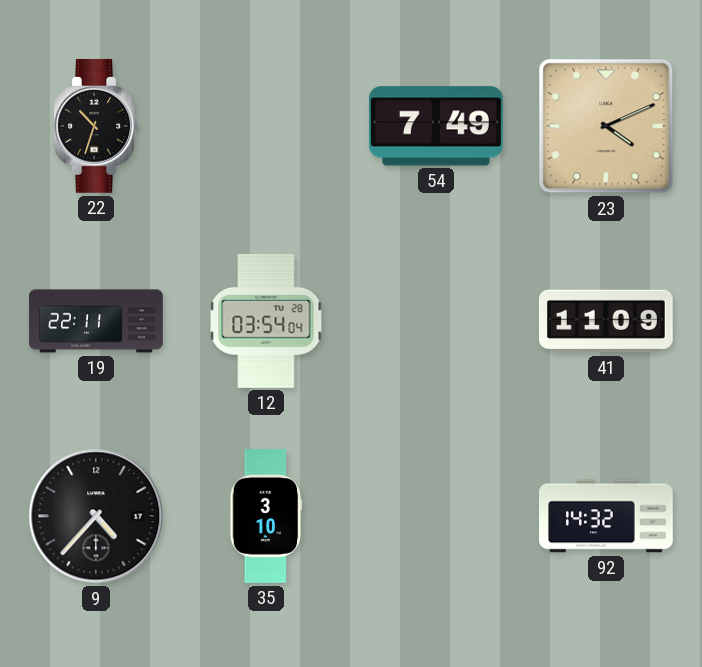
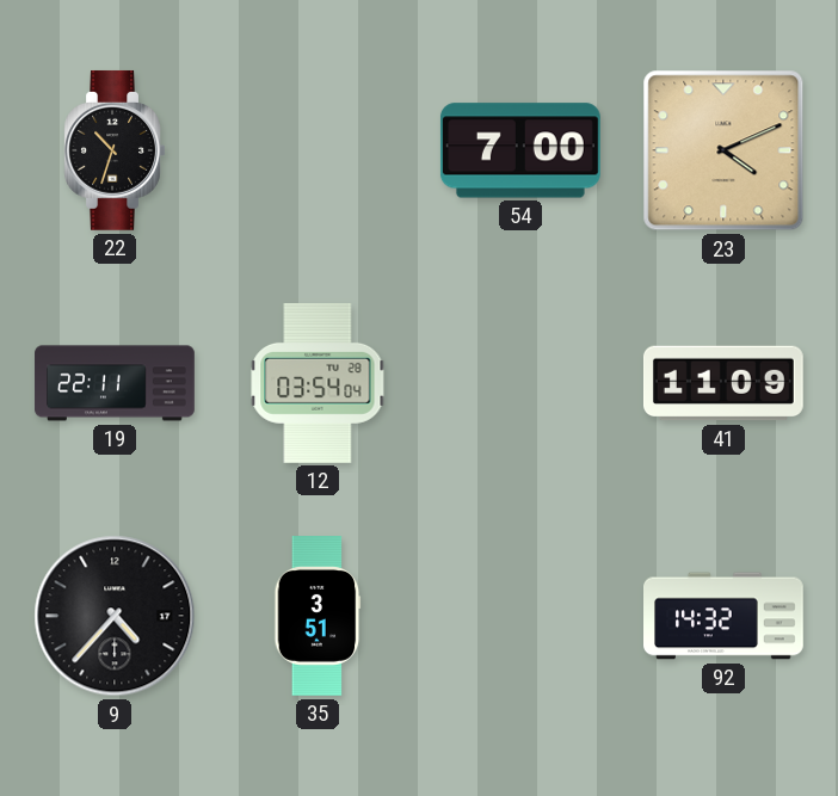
54: 7:49 -> 7:00 (520, 150)
35: 3:10 -> 3:51 (318, 617)
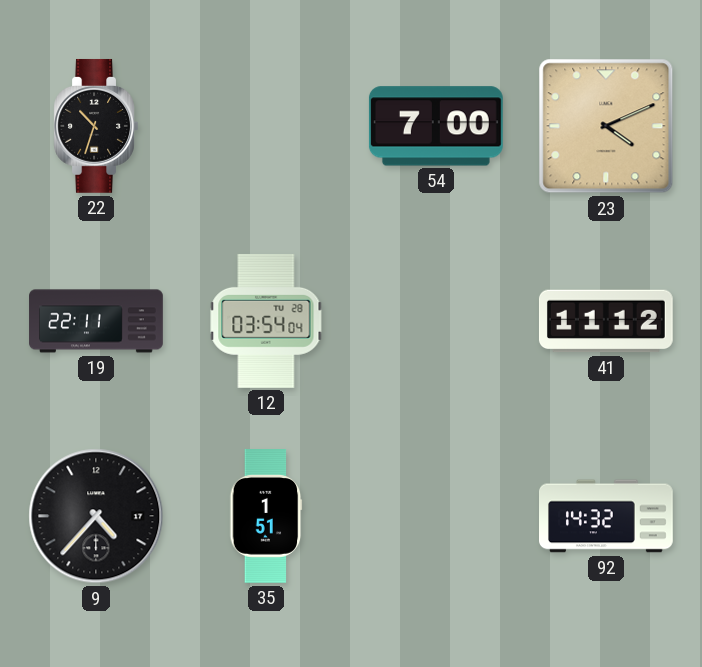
41: 11:09 -> 11:12 (606, 321)
35: 3:51 -> 1:51 (266, 517)
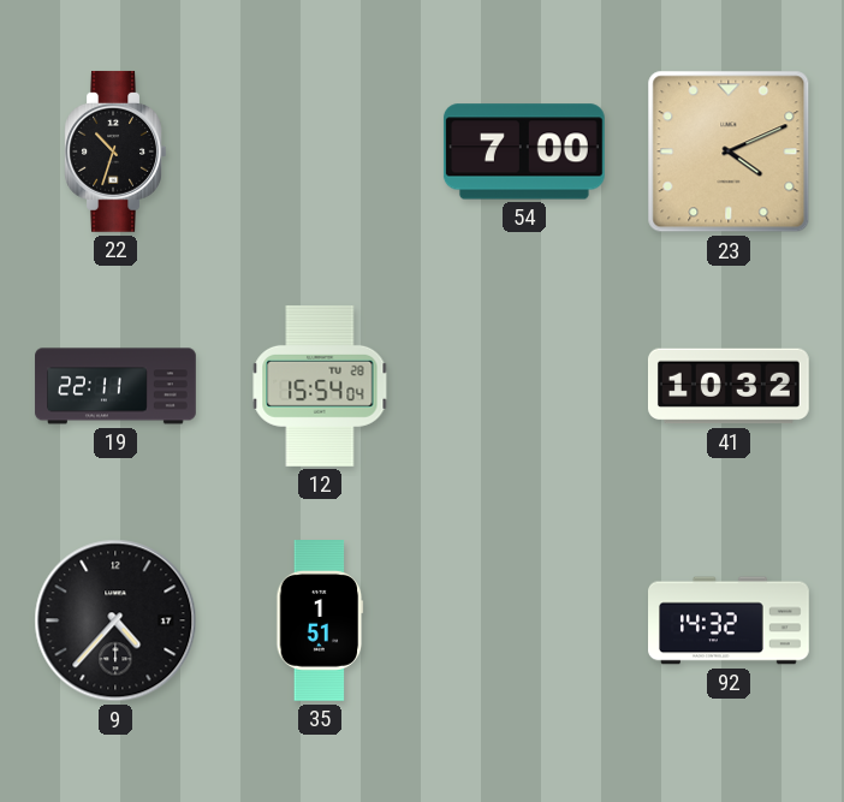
12: 03:54 -> 15:54 (320, 386)
41: 11:12 -> 10:32 (729, 386)
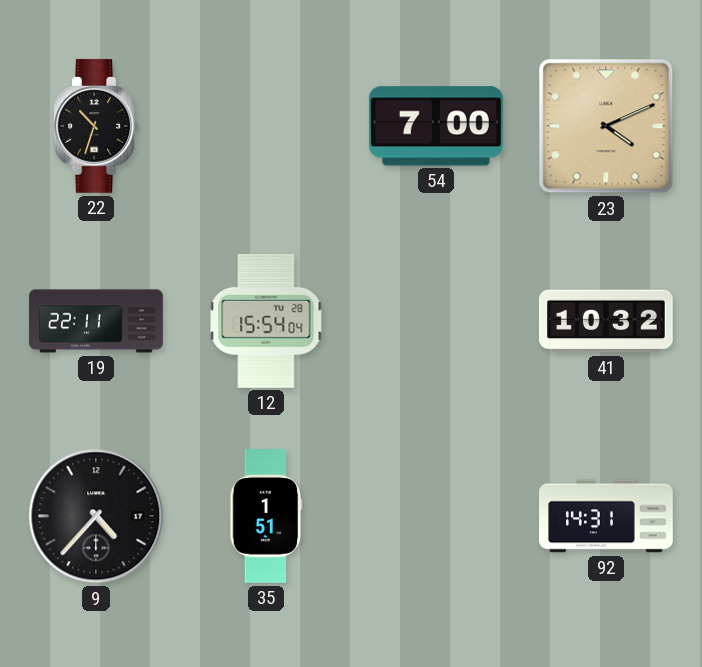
92: 14:32 -> 14:31 (607, 516)
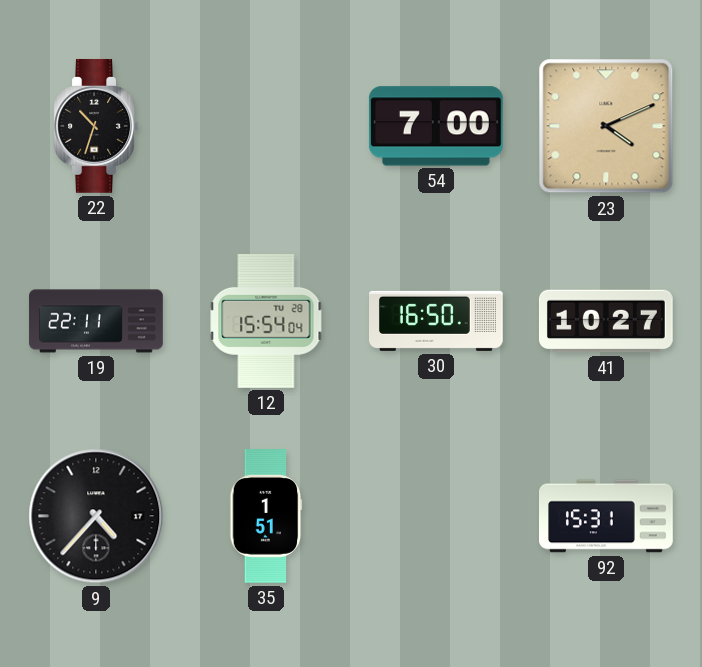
30: none -> 16:50 (437, 321)
41: 10:32 -> 10:27 (606, 321)
92: 14:31 -> 15:31 (607, 516)
